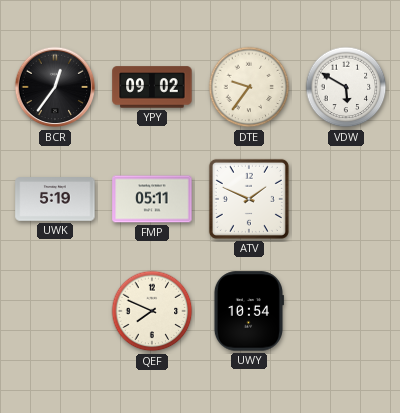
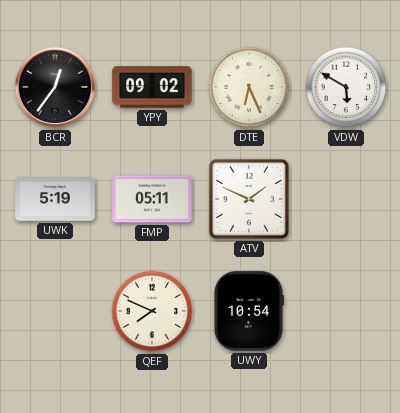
DTE: 9:36 -> 6:26 (249, 87)
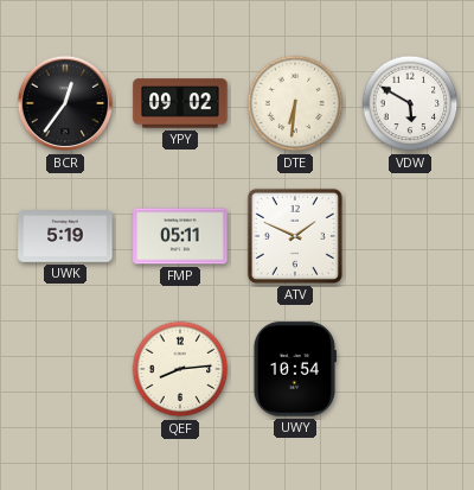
DTE: 6:26 -> 6:31 (295, 103)
QEF: 7:49 -> 8:14 (180, 369)
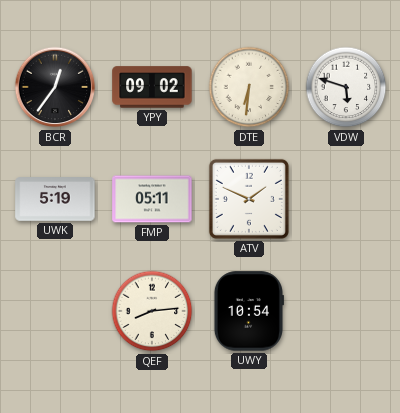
VDW: 5:50 -> 5:48 (346, 87)
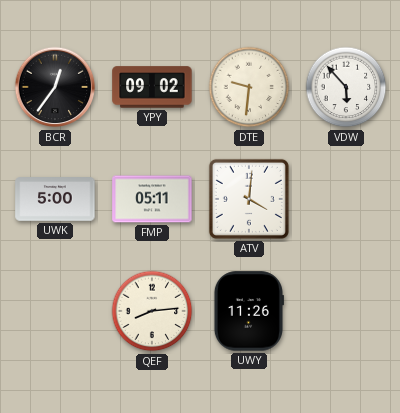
DTE: 6:31 -> 9:31 (249, 87)
VDW: 5:48 -> 5:53 (346, 87)
UWK: 5:19 -> 5:00 (55, 199)
ATV: 1:49 -> 4:01 (249, 199)
UWY: 10:54 -> 11:26 (248, 311)
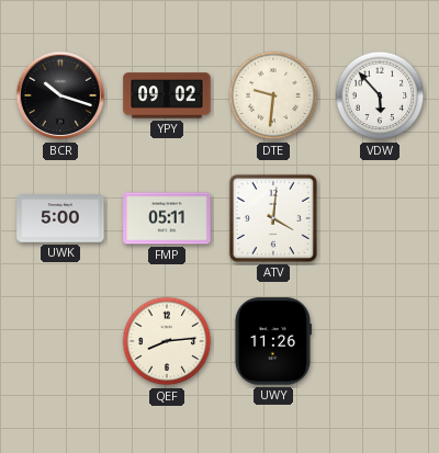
BCR: 12:36 -> 10:18 (60, 95)
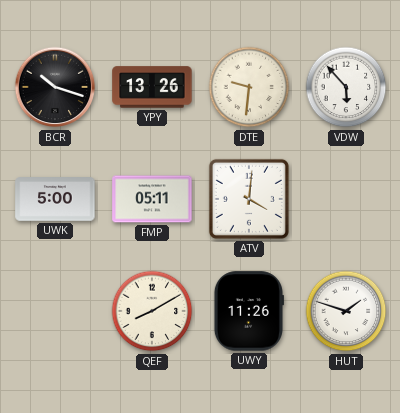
YPY: 09:02 -> 13:26 (152, 87)
QEF: 8:14 -> 8:10 (152, 311)
HUT: none -> 1:48 (346, 311)
